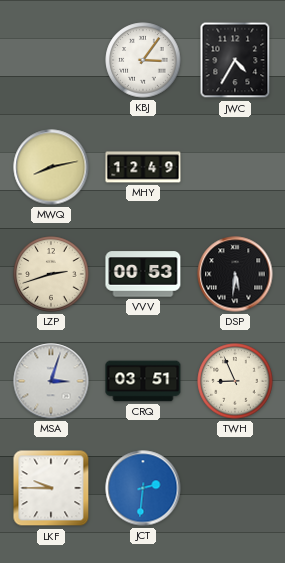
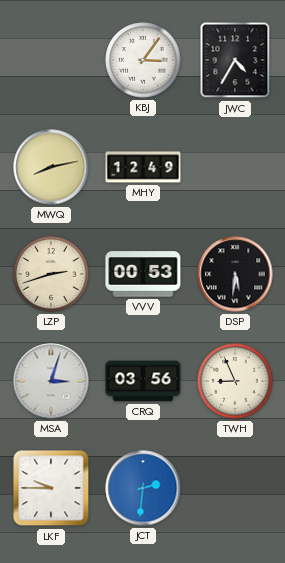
CRQ: 03:51 -> 03:56 (143, 381)
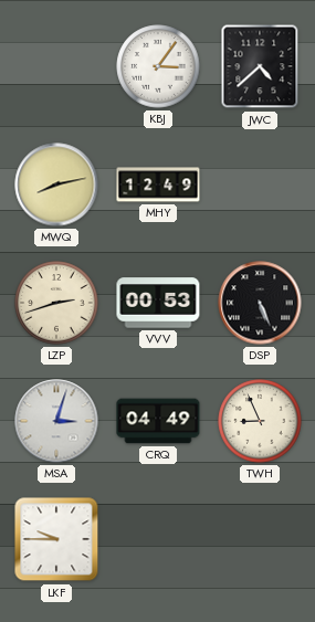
JWC: 4:35 -> 4:38 (260, 66)
DSP: 5:31 -> 5:26 (260, 303)
CRQ: 03:56 -> 04:49 (158, 421)
JCT: 2:31 -> none (143, 488)
